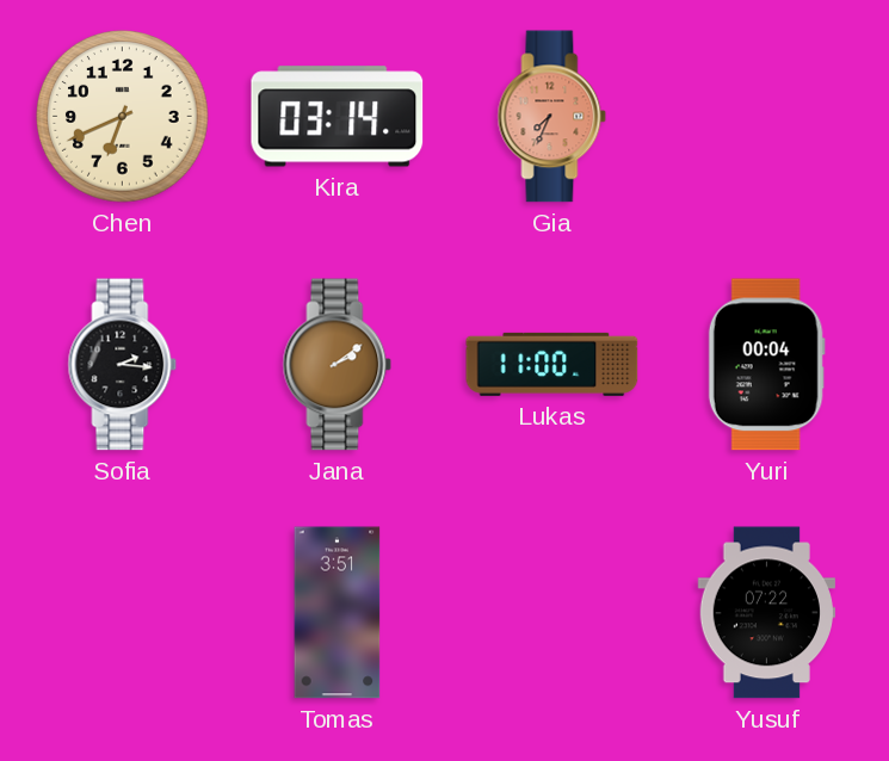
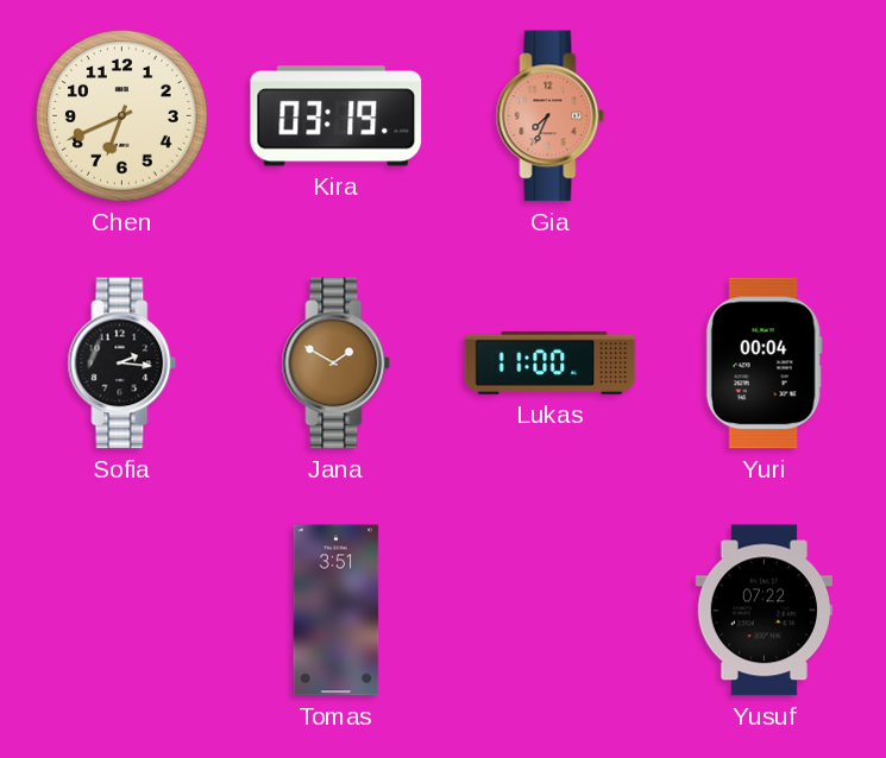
Kira: 03:14 -> 03:19 (337, 116)
Jana: 2:09 -> 1:50 (337, 364)
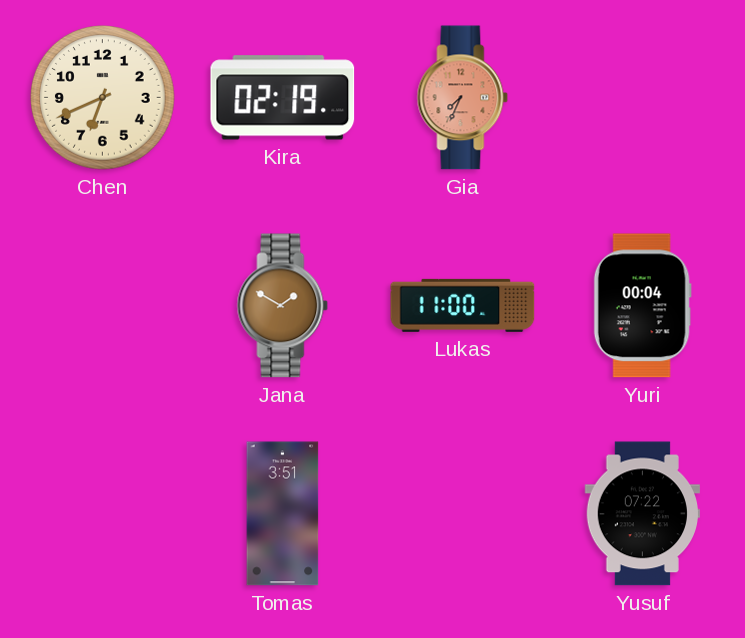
Kira: 03:19 -> 02:19 (283, 98)
Sofia: 2:16 -> none (122, 364)
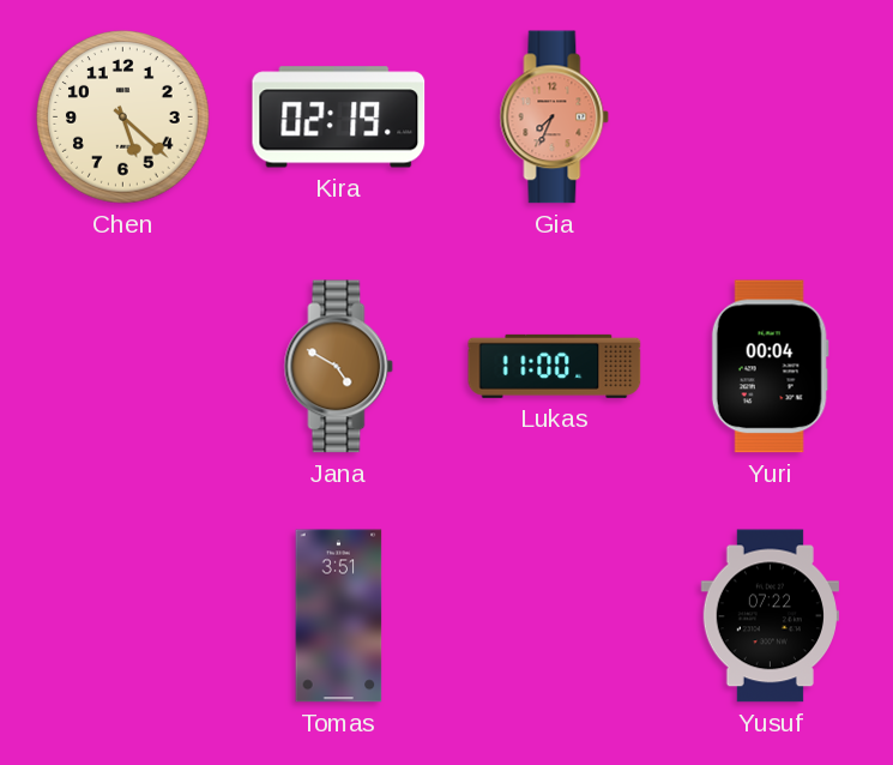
Chen: 6:41 -> 5:22 (123, 118)
Jana: 1:50 -> 4:50 (339, 367)
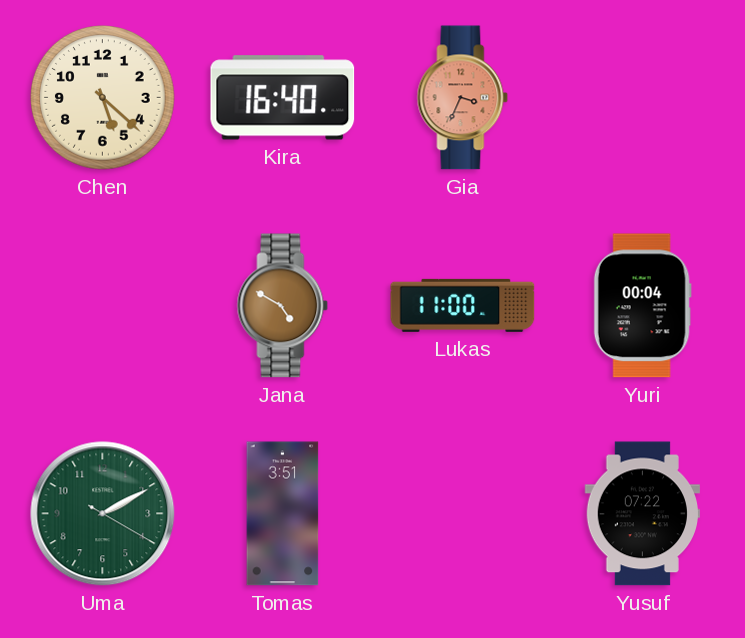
Kira: 02:19 -> 16:40 (283, 98)
Gia: 7:34 -> 3:34 (463, 98)
Uma: none -> 2:10 (103, 514)
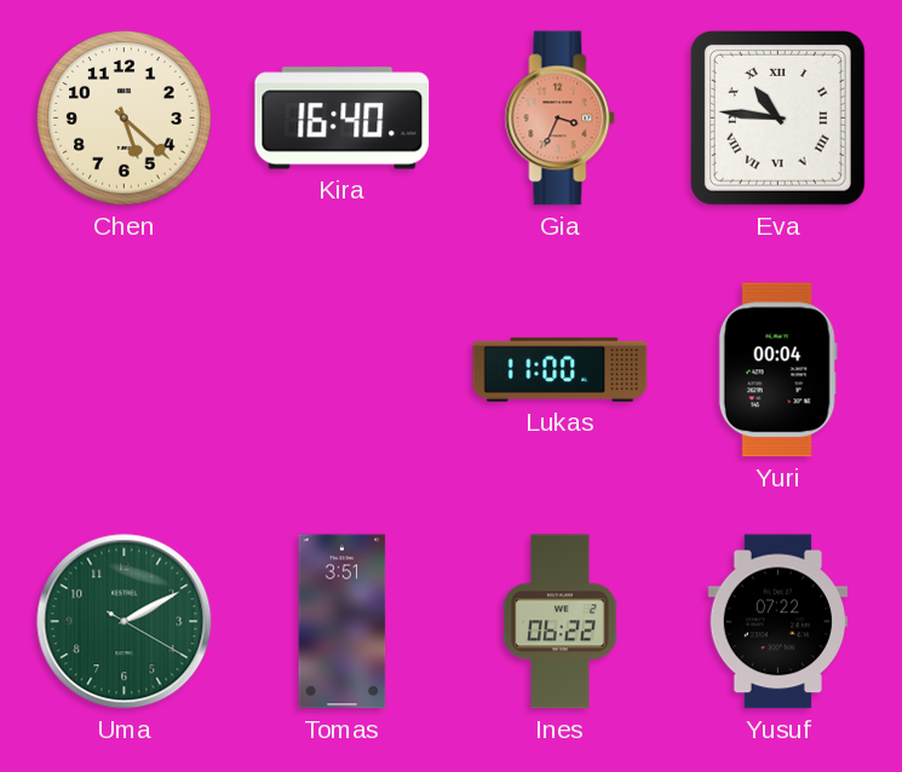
Eva: none -> 10:46 (777, 117)
Jana: 4:50 -> none (283, 306)
Ines: none -> 06:22 (561, 622)
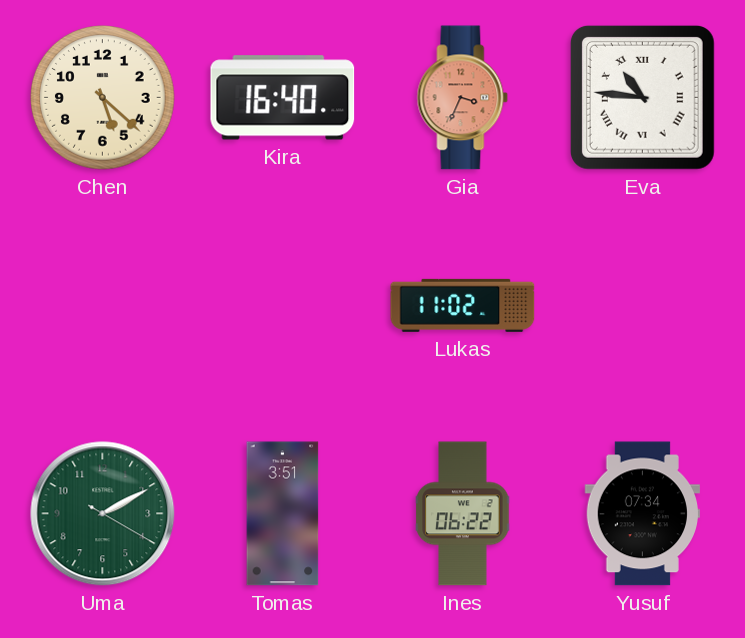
Lukas: 11:00 -> 11:02 (463, 305)
Yuri: 00:04 -> none (777, 370)
Yusuf: 07:22 -> 07:34 (642, 514)
